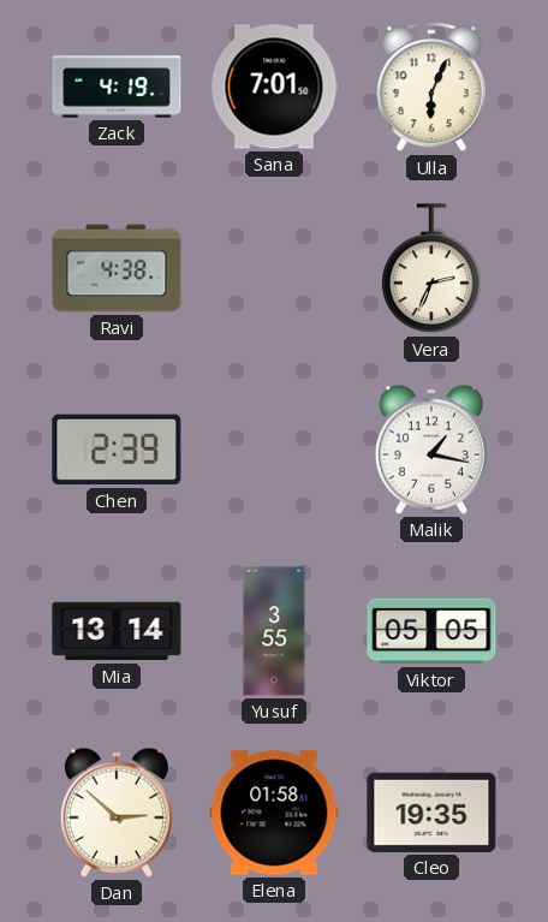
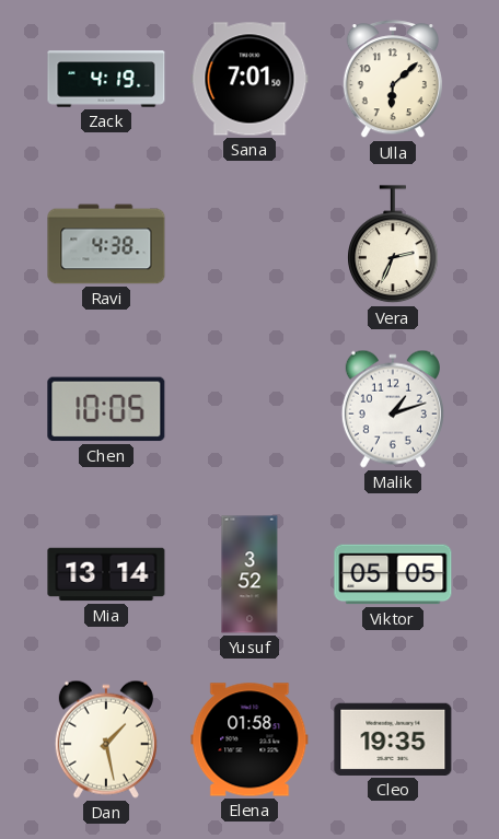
Ulla: 6:04 -> 6:08 (393, 80)
Chen: 2:39 -> 10:05 (106, 409)
Malik: 1:17 -> 1:12 (393, 409)
Yusuf: 3:55 -> 3:52 (249, 574)
Dan: 2:52 -> 1:28 (106, 739)
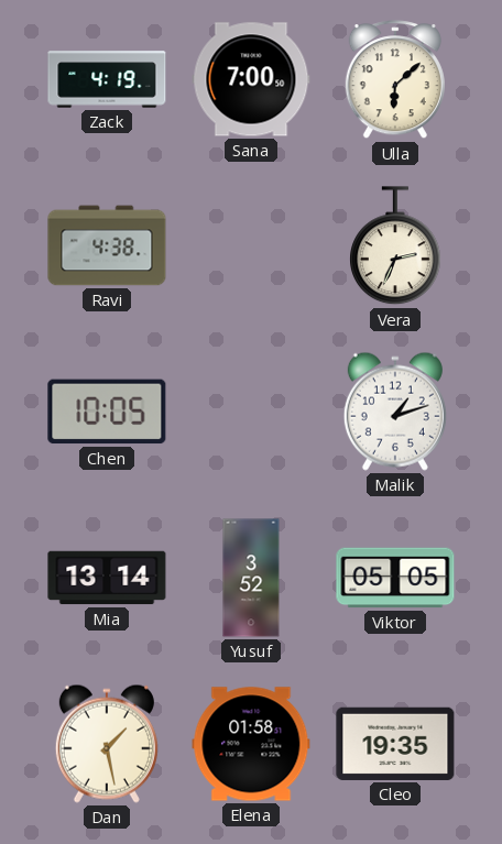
Sana: 7:01 -> 7:00 (251, 79)
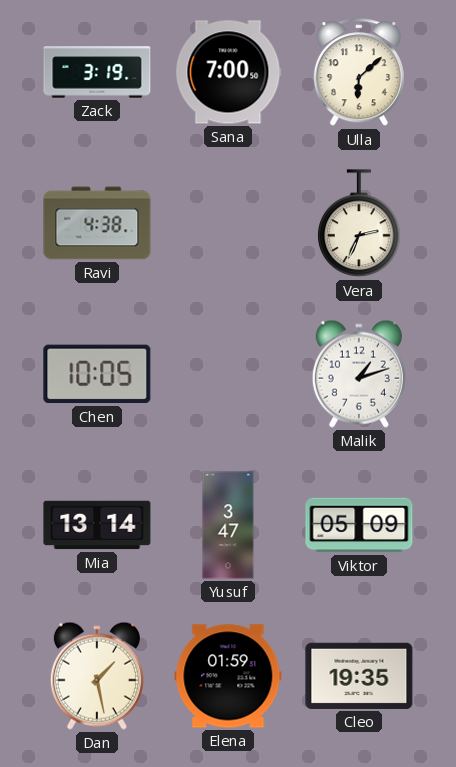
Zack: 4:19 -> 3:19 (97, 72)
Yusuf: 3:52 -> 3:47 (228, 525)
Viktor: 05:05 -> 05:09 (359, 525)
Elena: 01:58 -> 01:59 (228, 676)
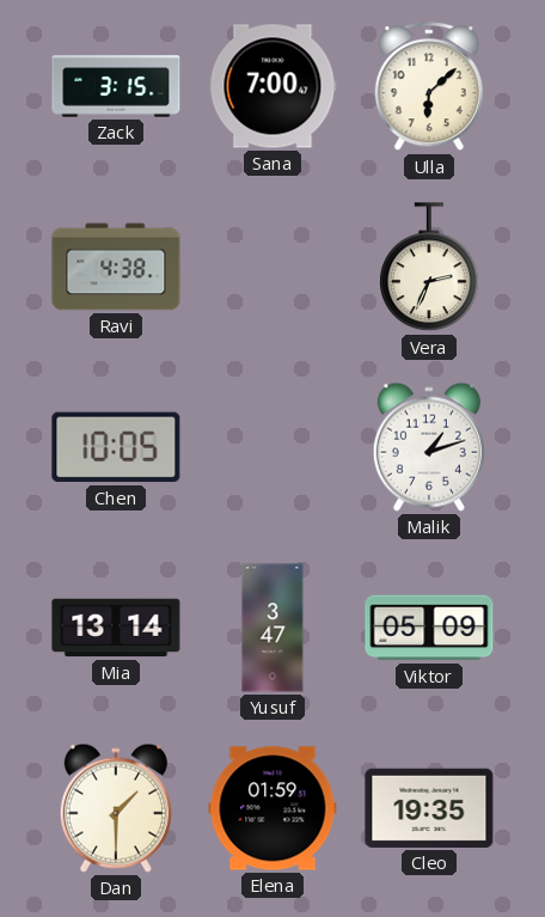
Zack: 3:19 -> 3:15 (116, 86)
Sana: 7:00:50 -> 7:00:47 (272, 86)
Dan: 1:28 -> 1:30 (116, 808)
